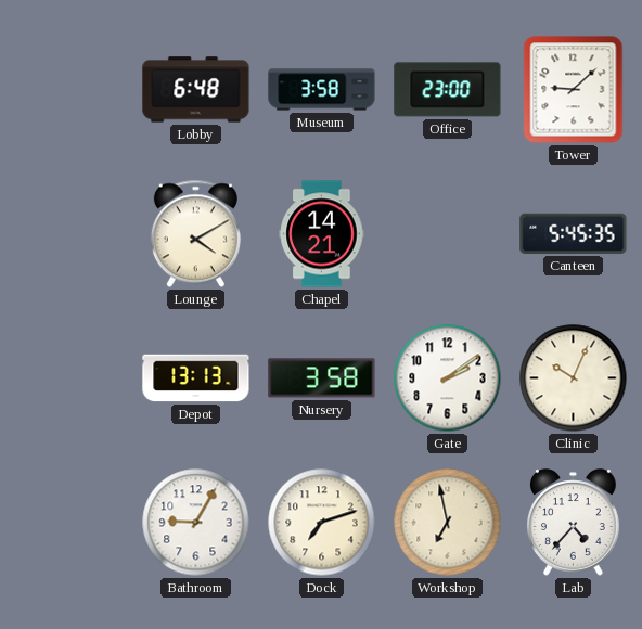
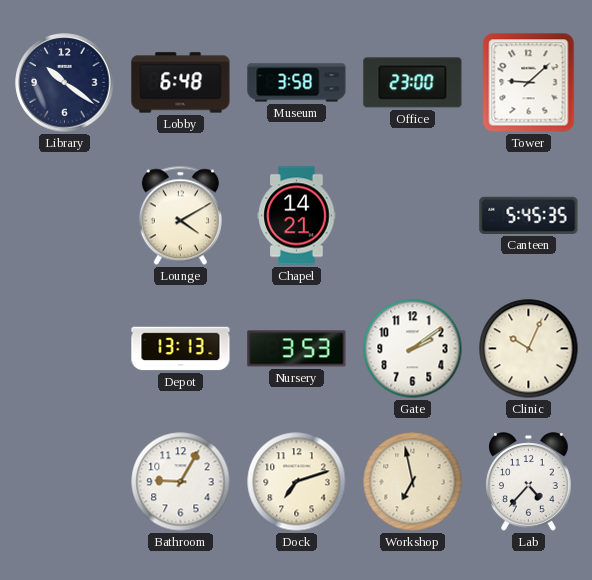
Library: none -> 10:21 (65, 83)
Nursery: 3:58 -> 3:53 (297, 349)
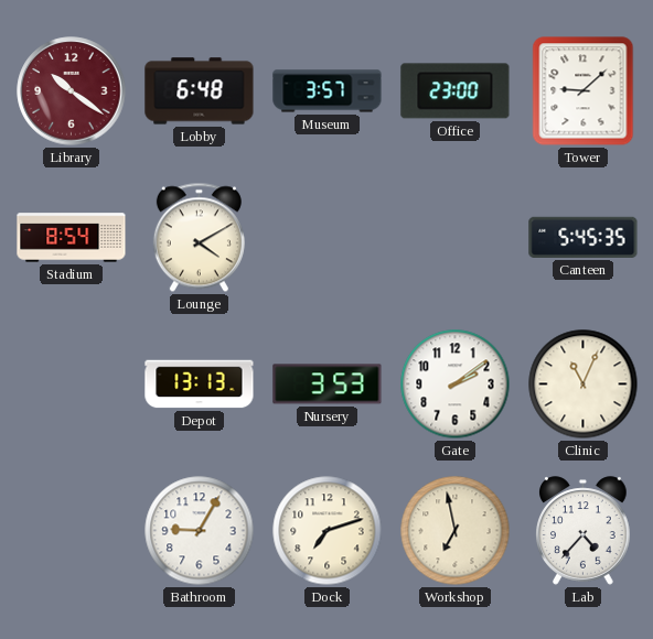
Library dial: navy -> burgundy (72, 91)
Museum: 3:58 -> 3:57 (328, 91)
Stadium: none -> 8:54 (72, 238)
Chapel: 14:21 -> none (297, 216)
Clinic: 10:04 -> 11:04 (584, 385)
